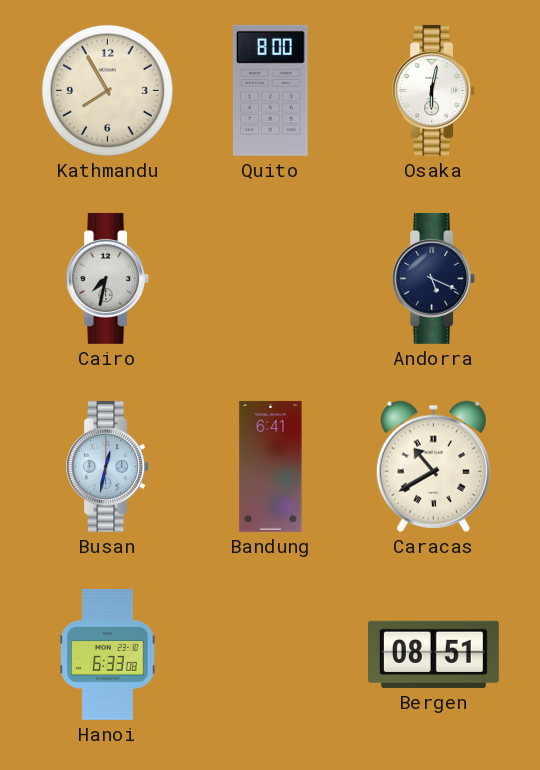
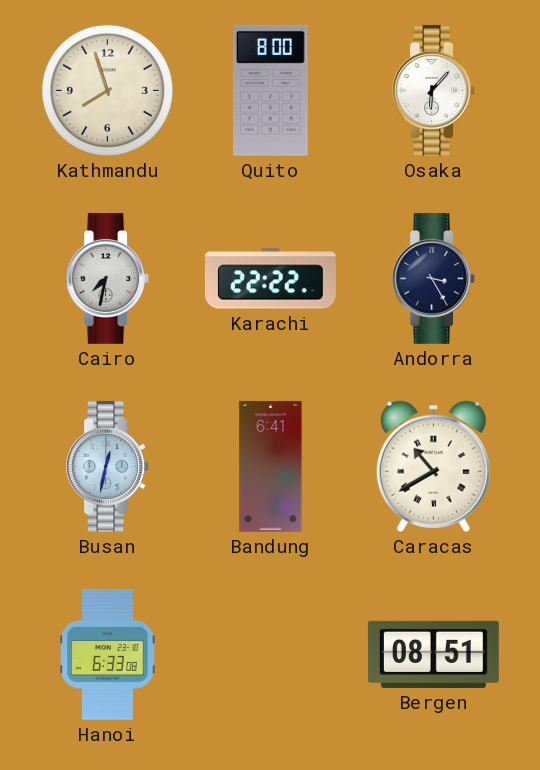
Kathmandu: 7:55 -> 7:57 (107, 90)
Osaka: 6:02 -> 6:07 (434, 90)
Karachi: none -> 22:22 (270, 279)
Andorra: 5:19 -> 3:25 (434, 278)
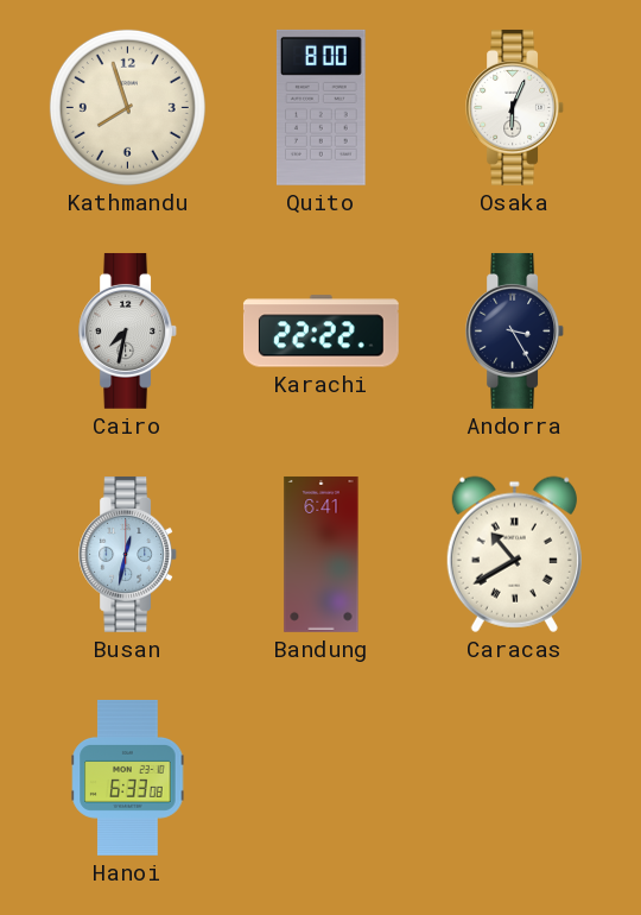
Osaka: 6:07 -> 6:04 (515, 107)
Bergen: 08:51 -> none (433, 654)
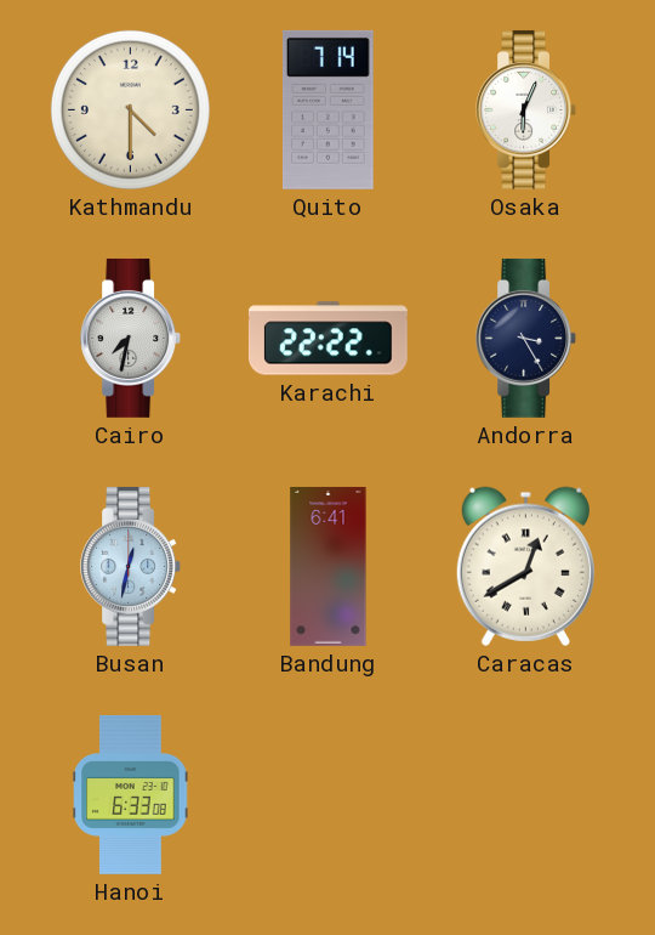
Kathmandu: 7:57 -> 4:30 (130, 109)
Quito: 8:00 -> 7:14 (327, 109)
Caracas: 10:40 -> 12:40 (525, 566)
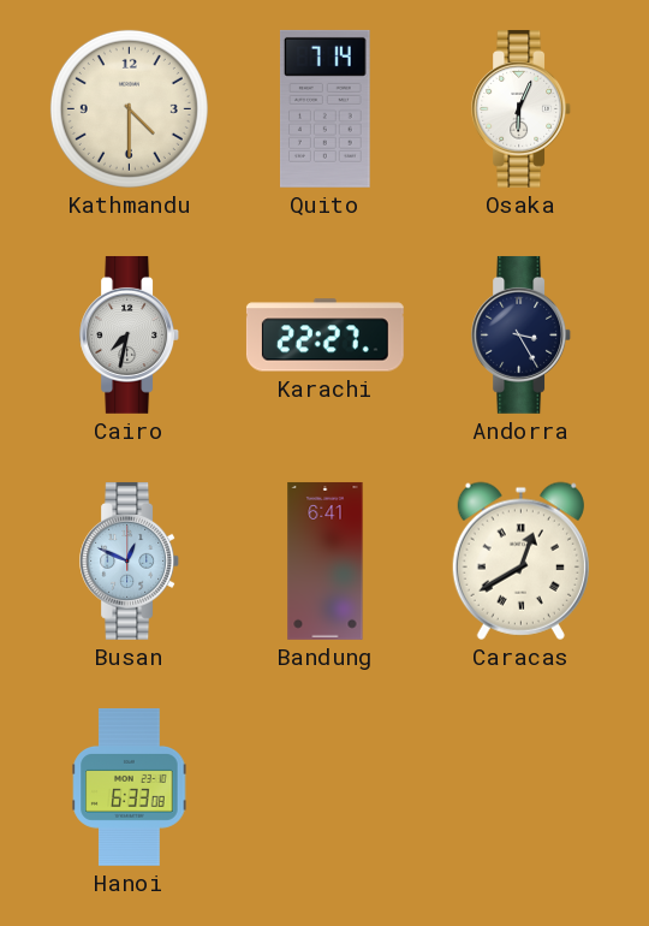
Karachi: 22:22 -> 22:27 (324, 336)
Busan: 12:32 -> 12:49 (130, 560)
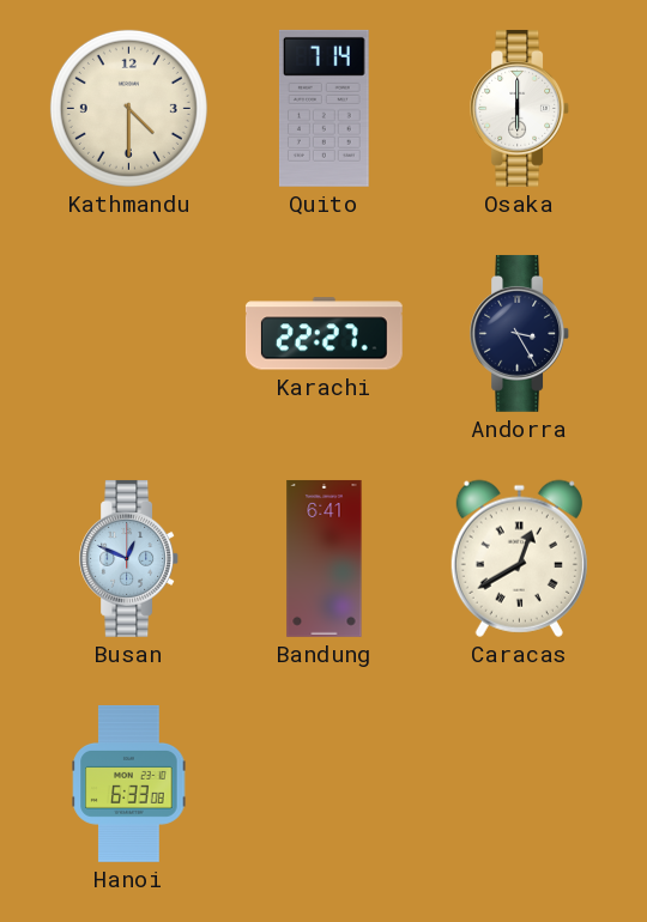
Osaka: 6:04 -> 6:00 (520, 108)
Cairo: 7:32 -> none (130, 334)
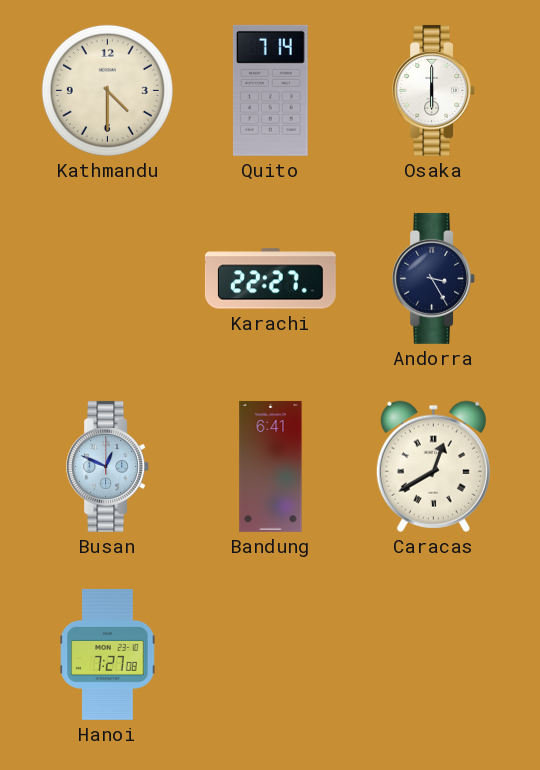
Hanoi: 6:33 -> 7:27 (108, 654)
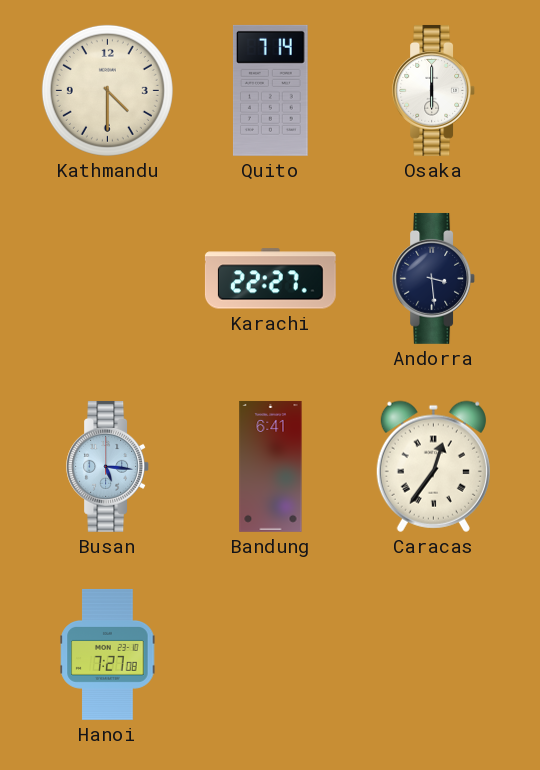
Andorra: 3:25 -> 3:29 (434, 278)
Busan: 12:49 -> 5:16 (108, 466)
Caracas: 12:40 -> 12:36 (433, 466)
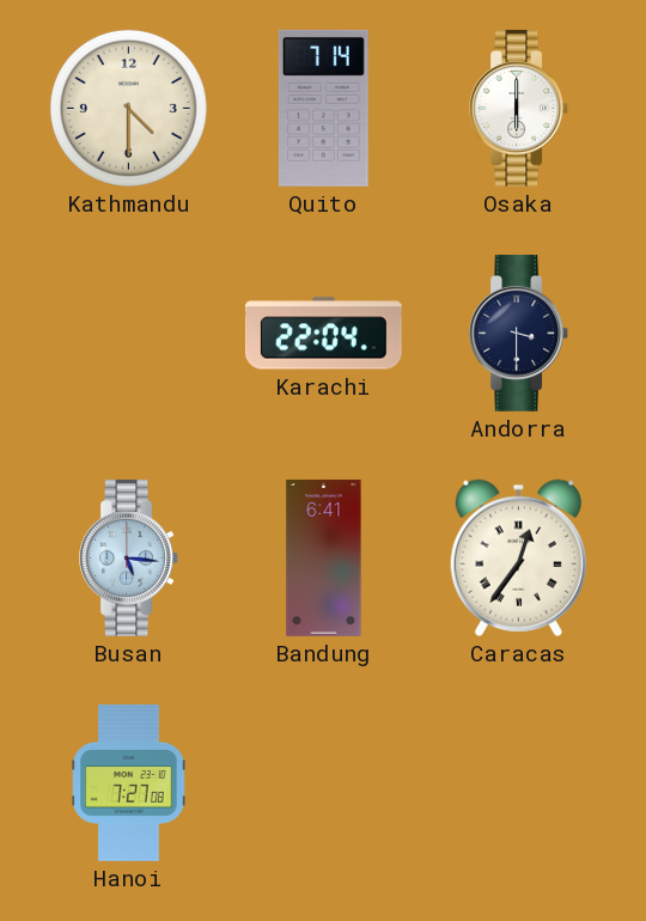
Karachi: 22:27 -> 22:04 (323, 334)
Andorra: 3:29 -> 3:30 (519, 333)
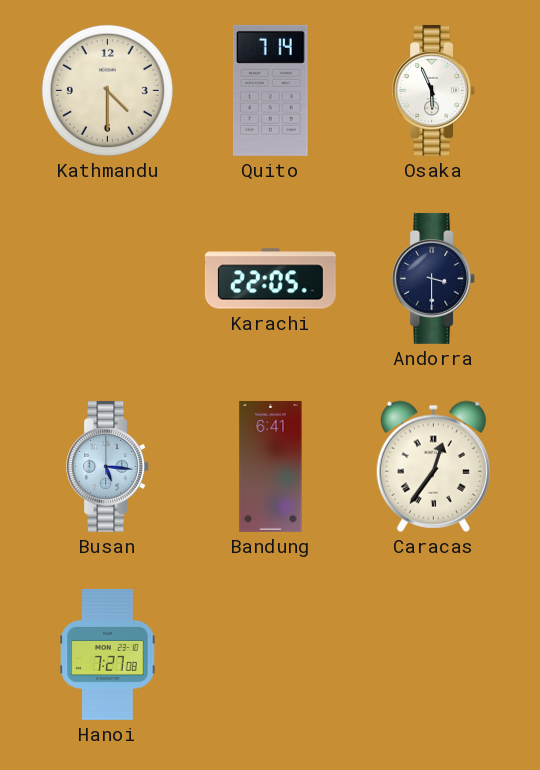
Osaka: 6:00 -> 5:56 (434, 90)
Karachi: 22:04 -> 22:05 (270, 279)
